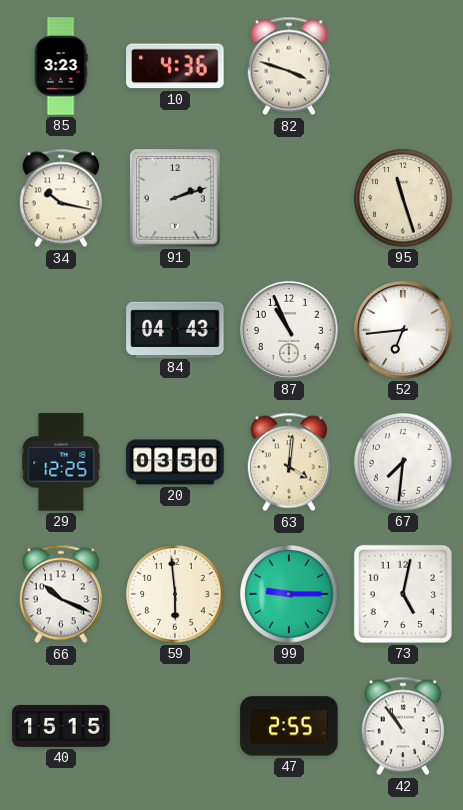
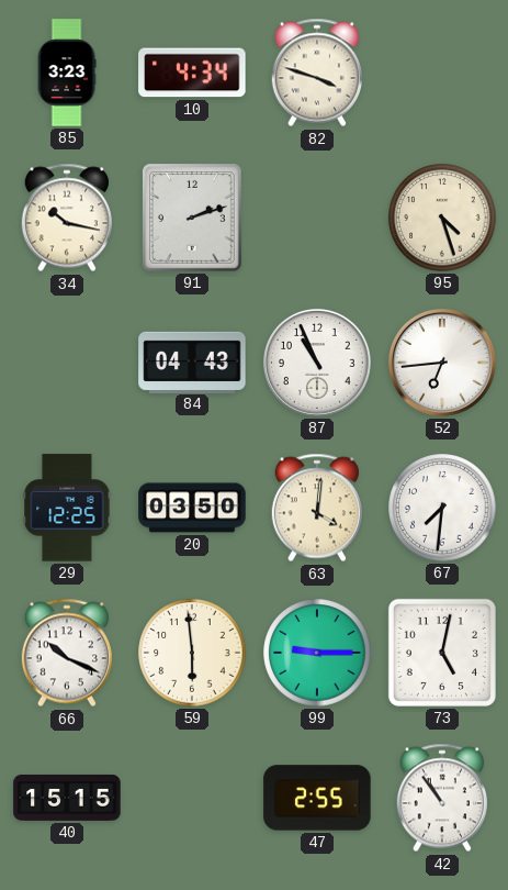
10: 4:36 -> 4:34 (192, 73)
95: 11:27 -> 4:27 (442, 218)
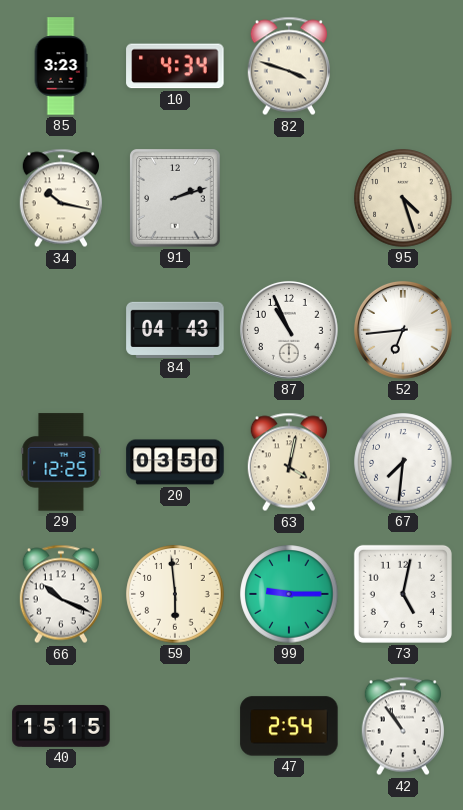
63: 4:01 -> 4:02 (289, 462)
47: 2:55 -> 2:54 (289, 726)
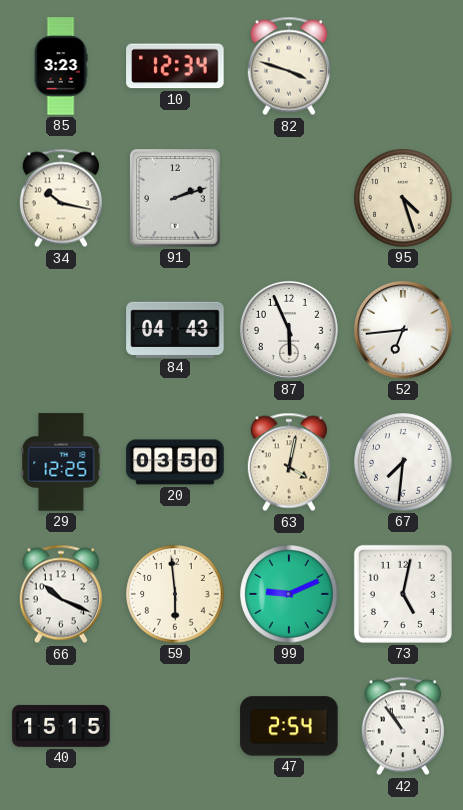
10: 4:34 -> 12:34 (175, 66)
87: 10:56 -> 5:56 (289, 330)
99: 9:15 -> 9:11 (289, 594)
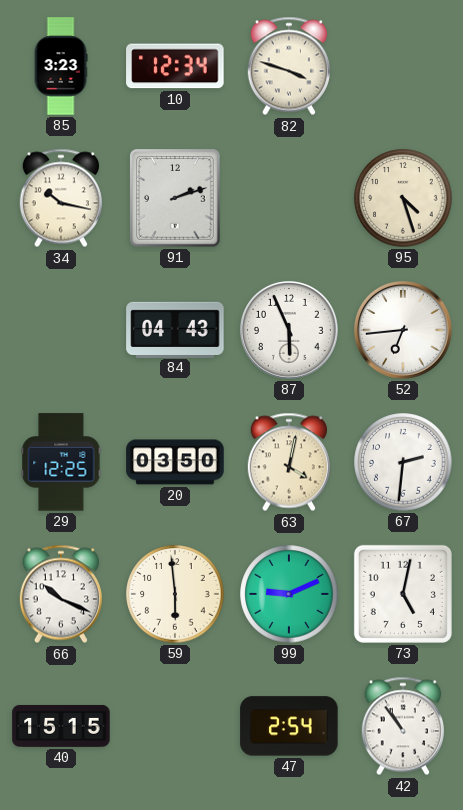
67: 7:31 -> 2:31 (403, 462)
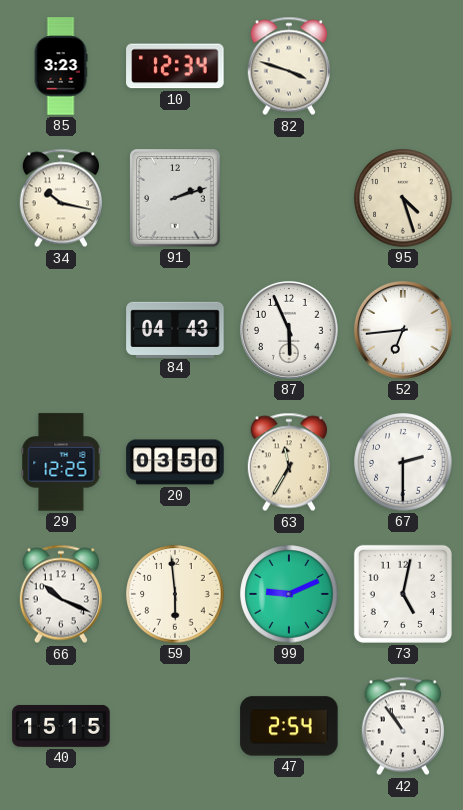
63: 4:02 -> 11:35 (289, 462)
67: 2:31 -> 2:30 (403, 462)
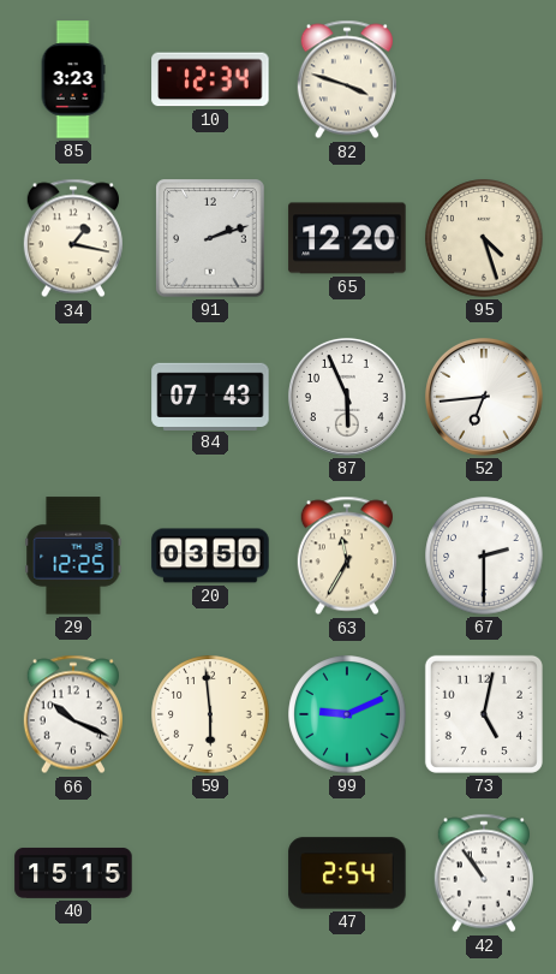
34: 10:17 -> 1:17 (73, 238)
65: none -> 12:20 (347, 238)
84: 04:43 -> 07:43 (210, 396)
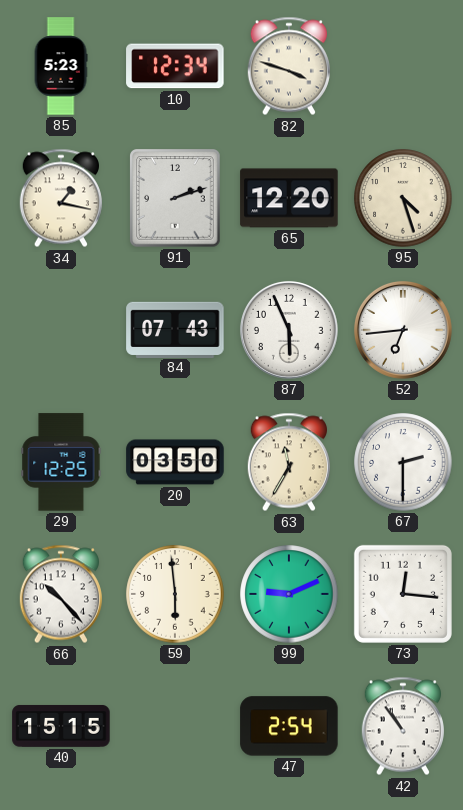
85: 3:23 -> 5:23 (61, 66)
66: 10:19 -> 10:23 (61, 594)
73: 5:02 -> 12:16 (403, 594)
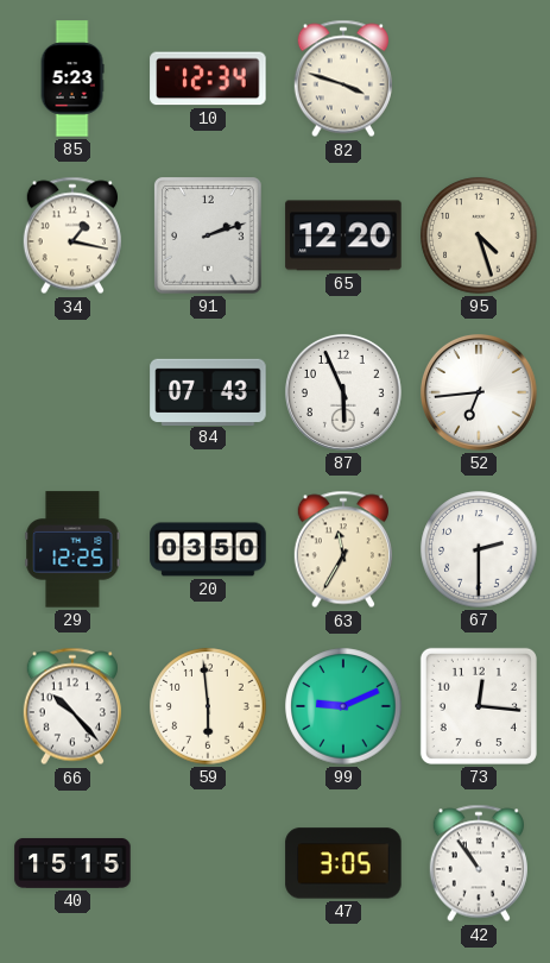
47: 2:54 -> 3:05 (343, 863)
